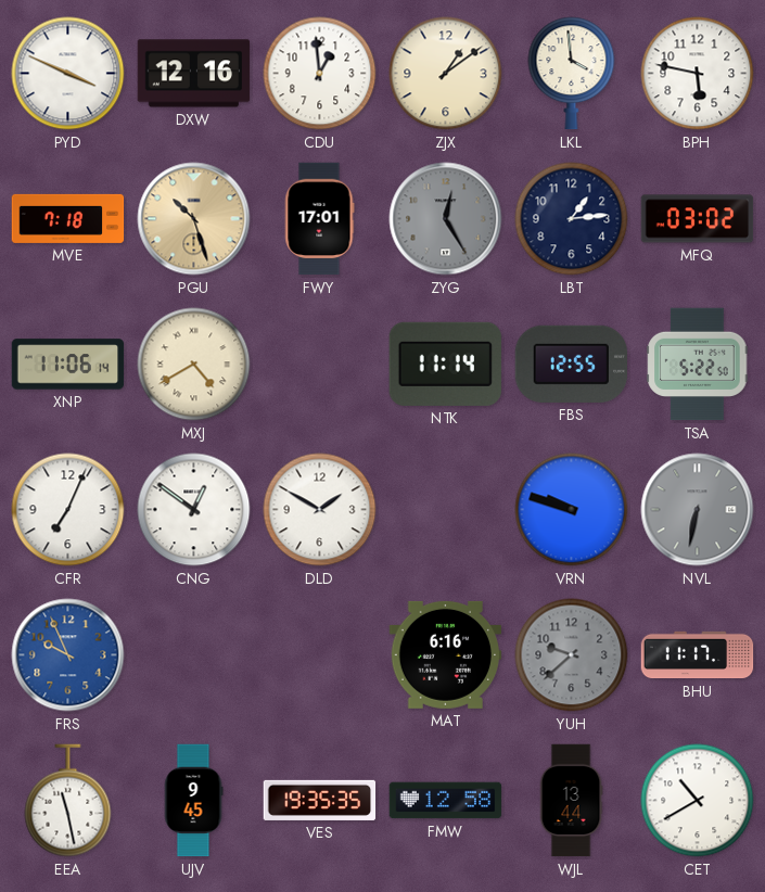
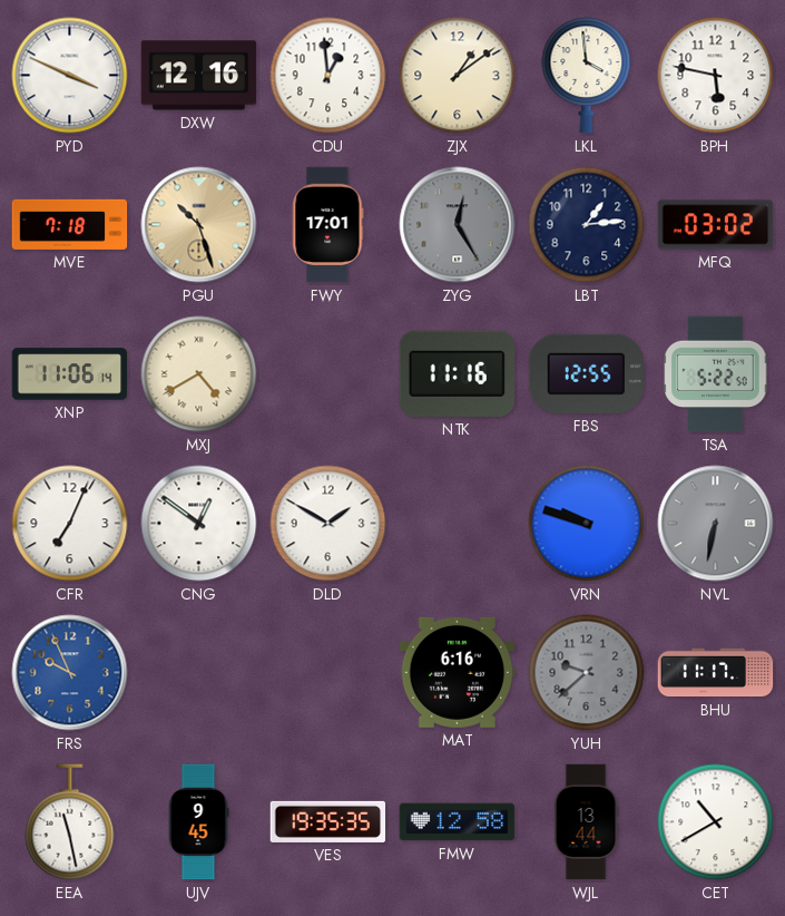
NTK: 11:14 -> 11:16 (457, 373)
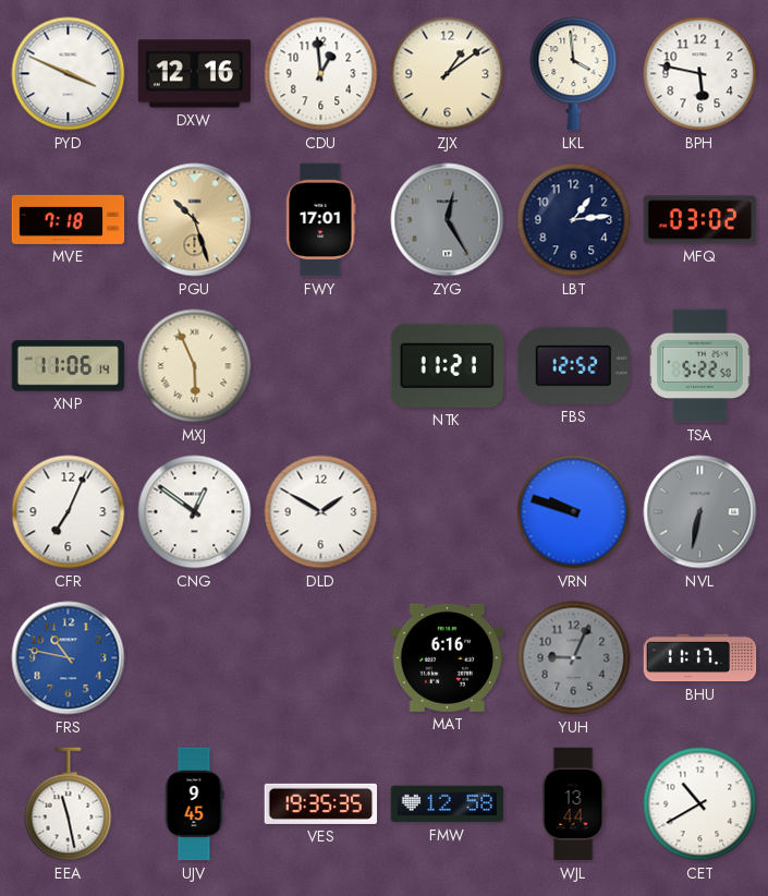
MXJ: 4:40 -> 5:56 (195, 366)
NTK: 11:16 -> 11:21 (447, 365)
FBS: 12:55 -> 12:52 (573, 365)
FRS: 9:56 -> 10:47 (69, 658)
YUH: 9:38 -> 9:04 (574, 658)
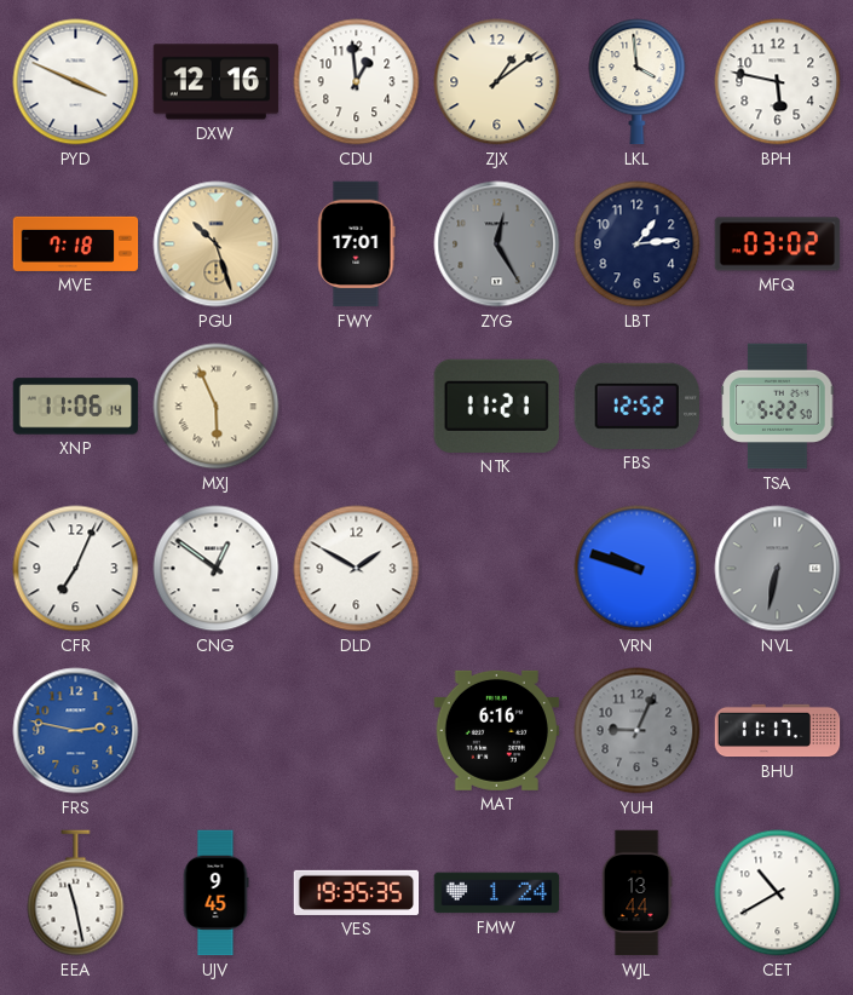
FRS: 10:47 -> 2:47 (76, 731)
FMW: 12:58 -> 1:24 (497, 893)
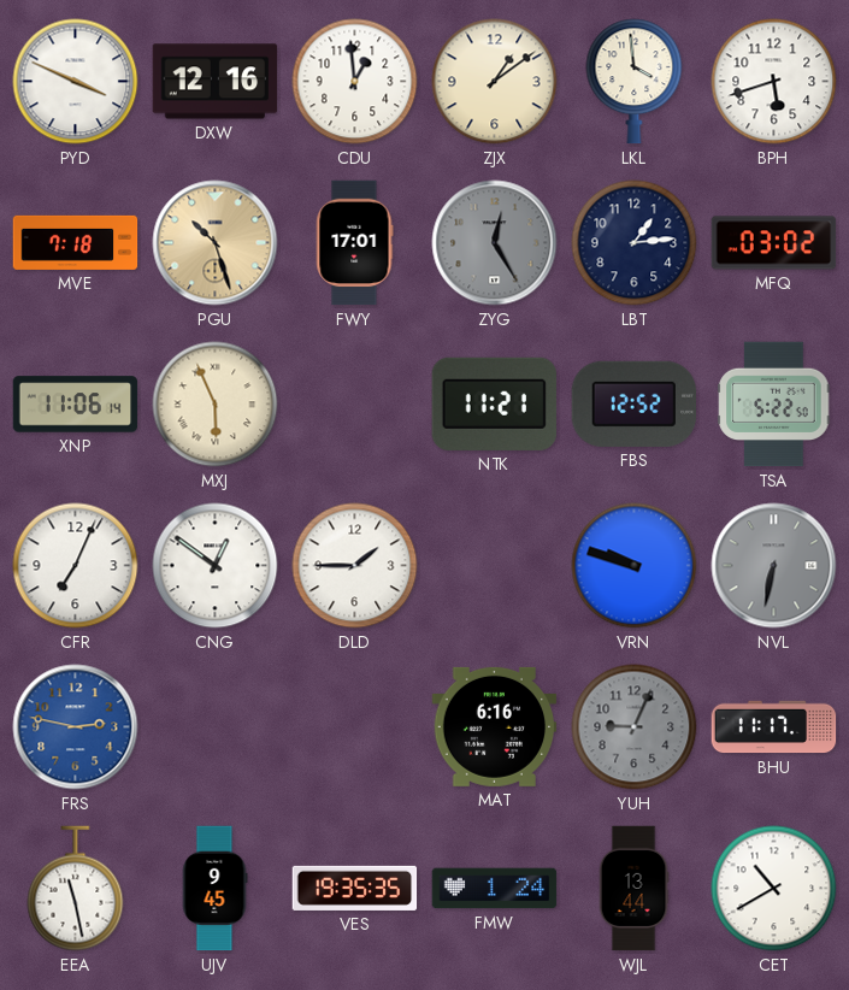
BPH: 5:47 -> 5:42 (774, 82)
DLD: 1:50 -> 1:45 (355, 566)
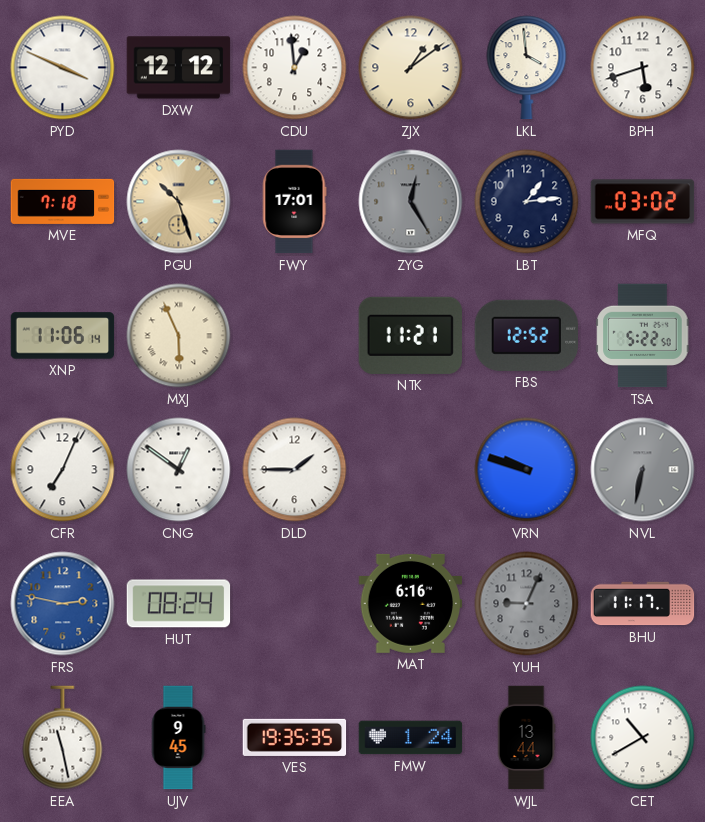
DXW: 12:16 -> 12:12 (179, 68)
HUT: none -> 08:24 (179, 604)
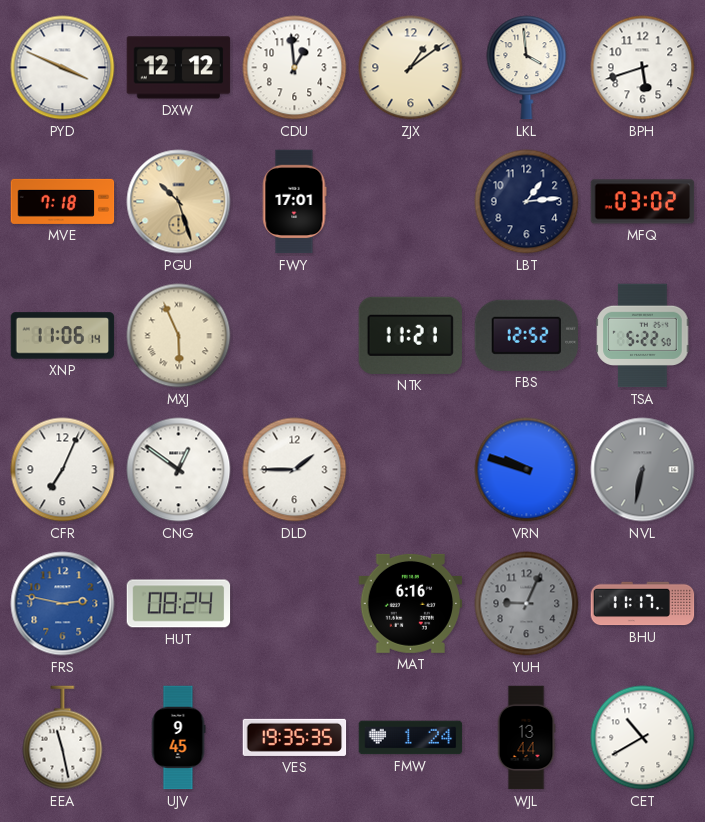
ZYG: 12:25 -> none (411, 202)
